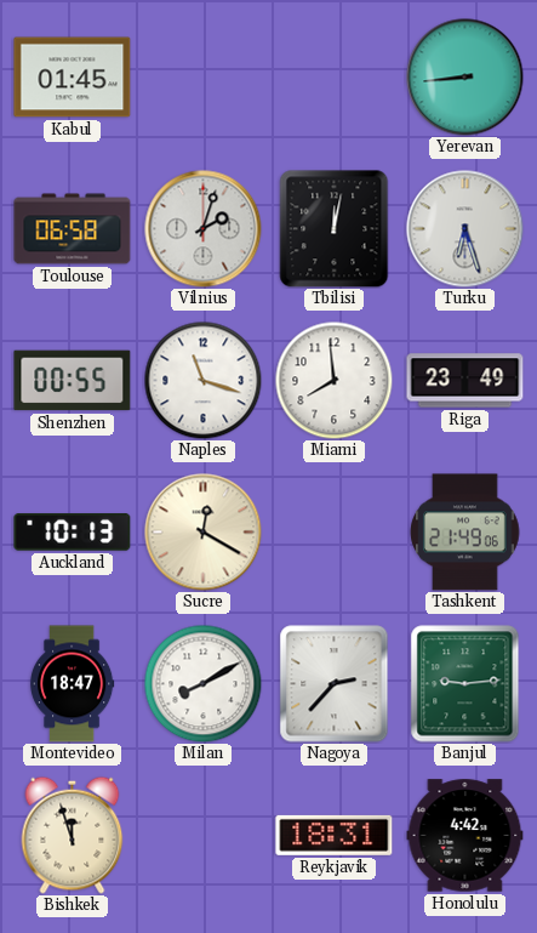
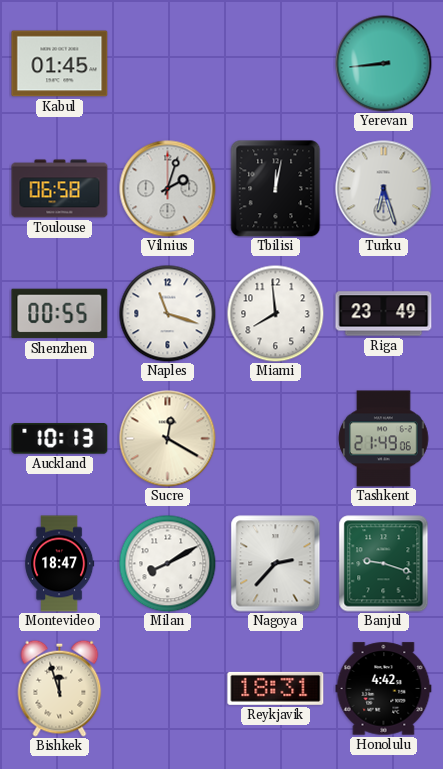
Banjul: 9:14 -> 9:18 (384, 564)
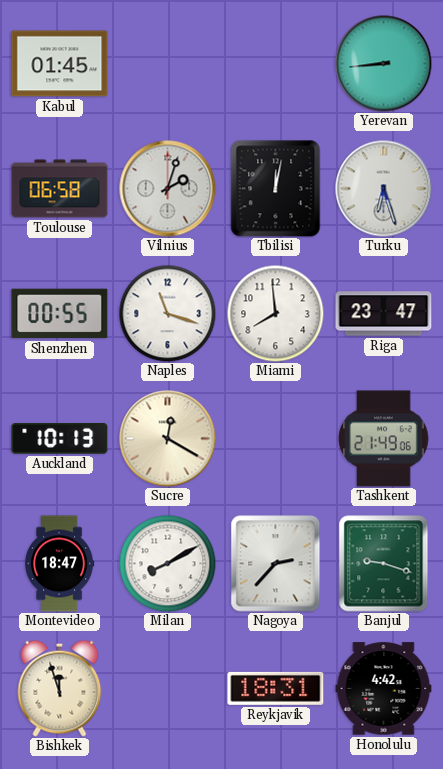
Riga: 23:49 -> 23:47 (384, 314)
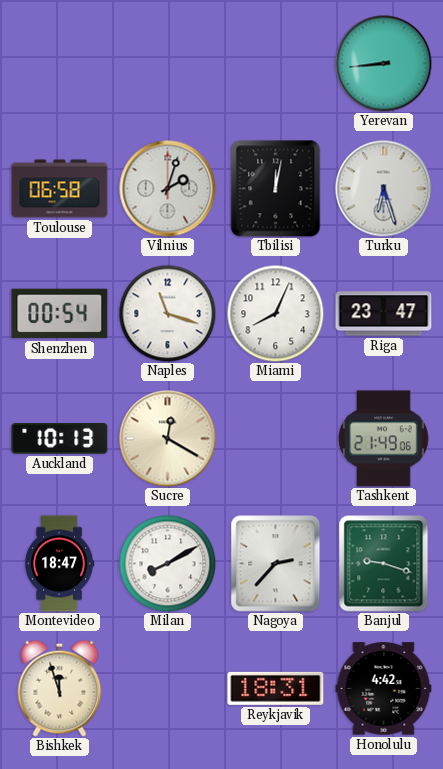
Kabul: 01:45 -> none (60, 64)
Shenzhen: 00:55 -> 00:54 (60, 314)
Miami: 7:59 -> 8:04 (275, 313)
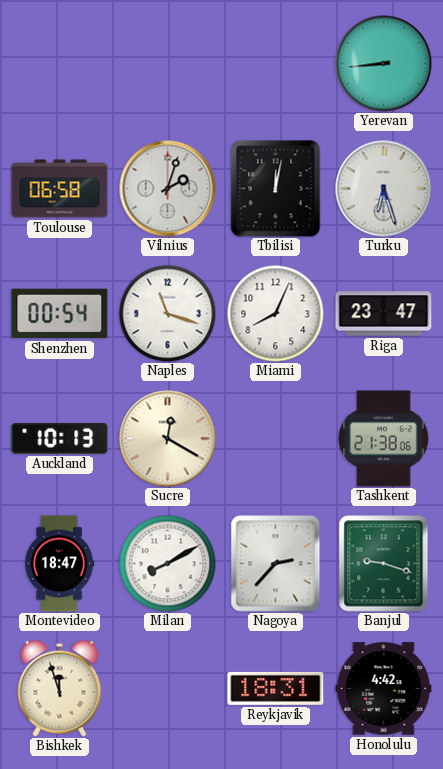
Tashkent: 21:49 -> 21:38 (384, 439)
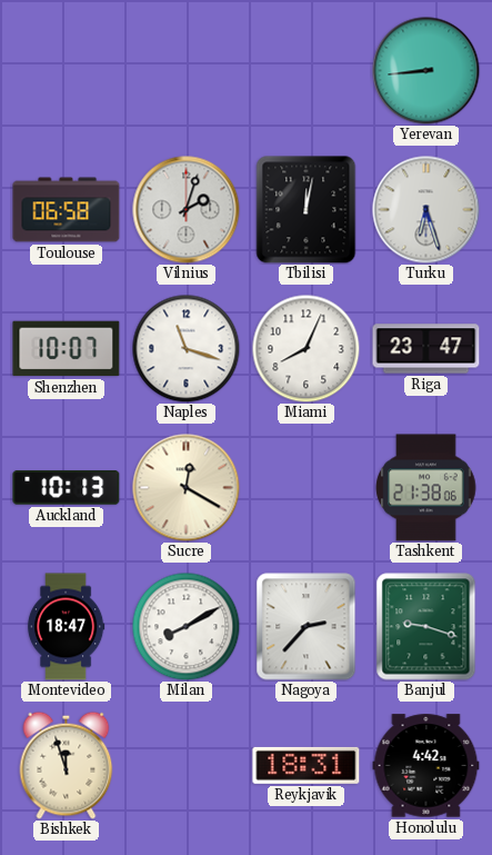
Shenzhen: 00:54 -> 10:07 (67, 349)
